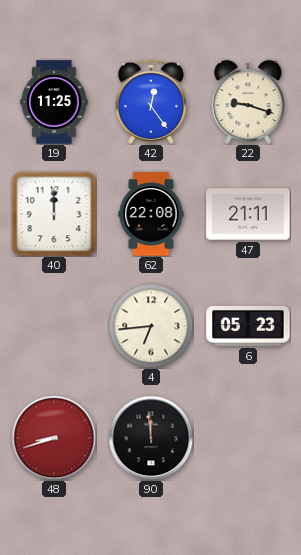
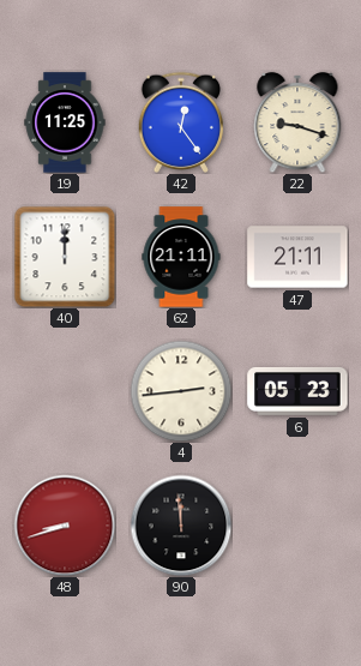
62: 22:08 -> 21:11 (181, 257)
4: 6:44 -> 2:44 (181, 391)
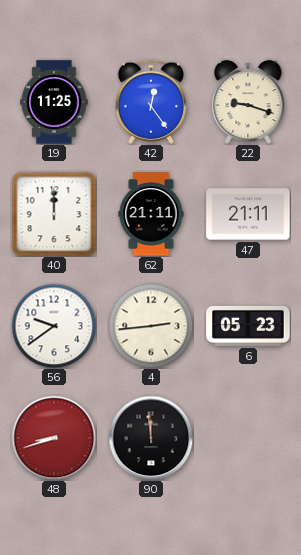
56: none -> 9:39 (54, 326)
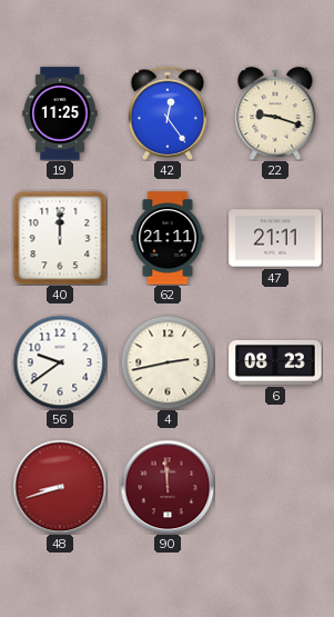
4: 2:44 -> 2:43 (168, 362)
6: 05:23 -> 08:23 (275, 362)
90 dial: black -> burgundy (168, 487)
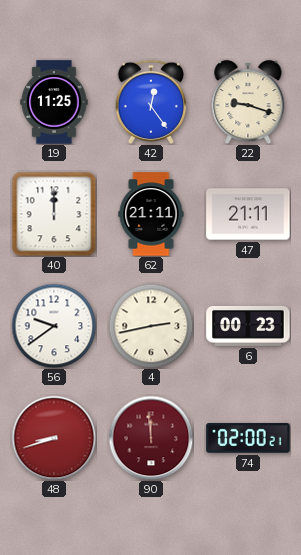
6: 08:23 -> 00:23 (248, 326)
74: none -> 02:00 (248, 438)
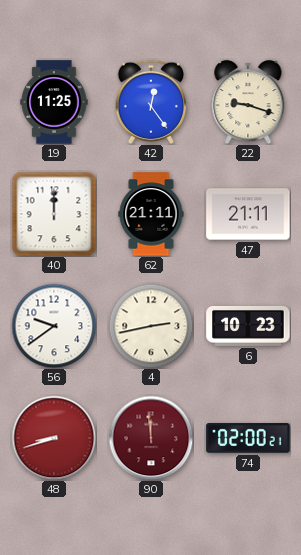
6: 00:23 -> 10:23 (248, 326)
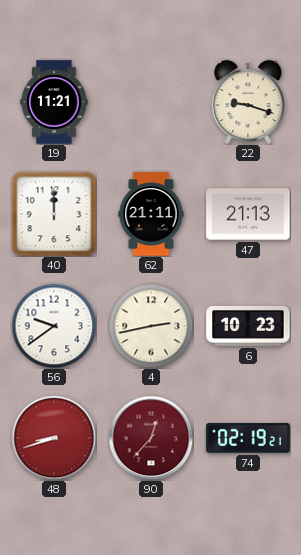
19: 11:25 -> 11:21 (54, 102)
42: 12:24 -> none (151, 102)
47: 21:11 -> 21:13 (248, 214)
90: 11:59 -> 12:37 (151, 438)
74: 02:00 -> 02:19 (248, 438)
